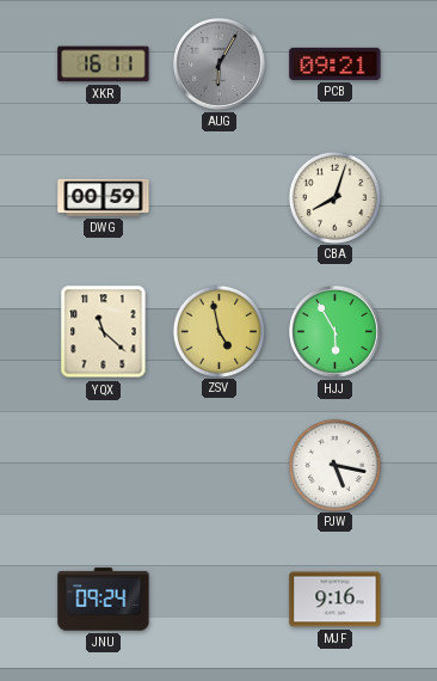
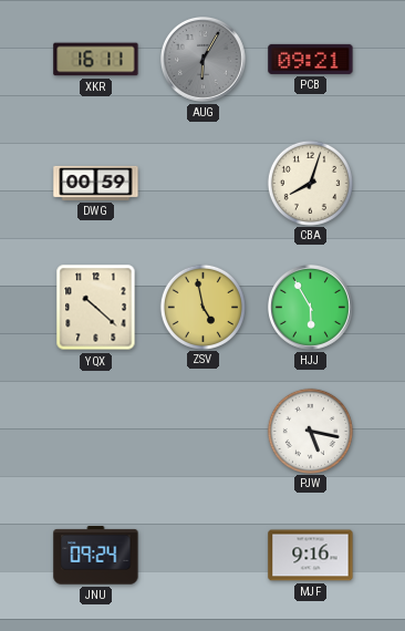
YQX: 11:22 -> 10:22 (96, 308)
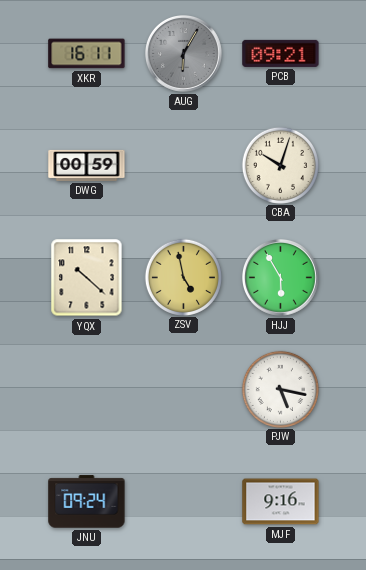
CBA: 8:03 -> 10:03 (280, 165)
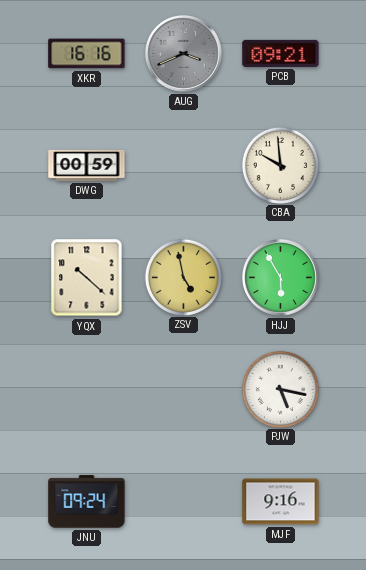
XKR: 16:11 -> 16:16 (87, 54)
AUG: 6:05 -> 3:41 (184, 54)
CBA: 10:03 -> 9:59 (280, 165)
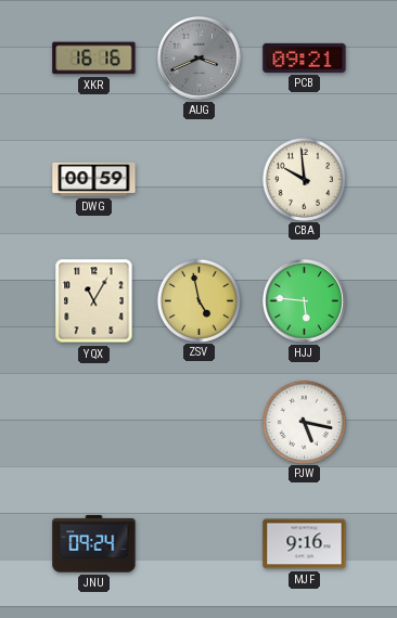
YQX: 10:22 -> 11:05 (94, 301)
HJJ: 5:55 -> 5:46 (305, 301)
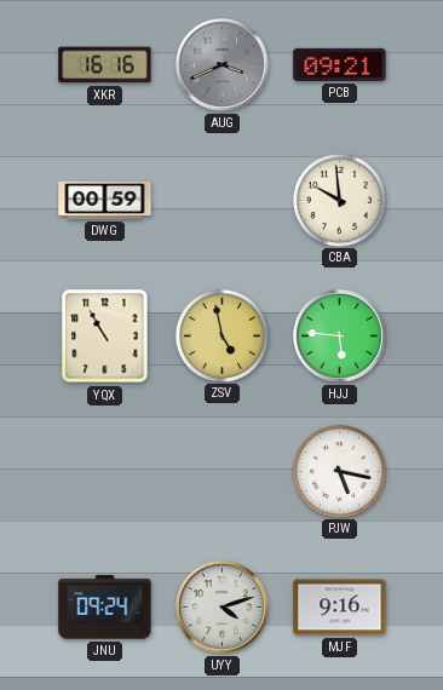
YQX: 11:05 -> 10:55 (105, 337)
UYY: none -> 4:12 (223, 608)
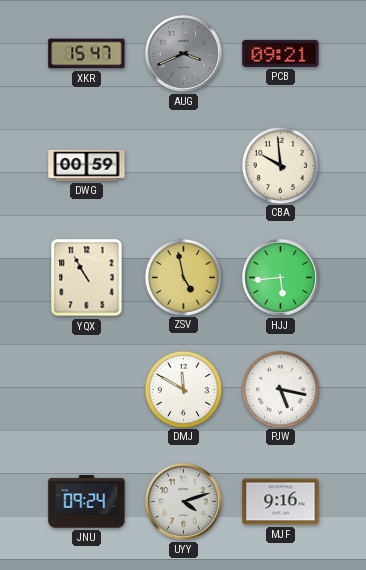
XKR: 16:16 -> 15:47 (87, 54)
HJJ: 5:46 -> 5:44 (281, 278)
DMJ: none -> 11:50 (183, 389)
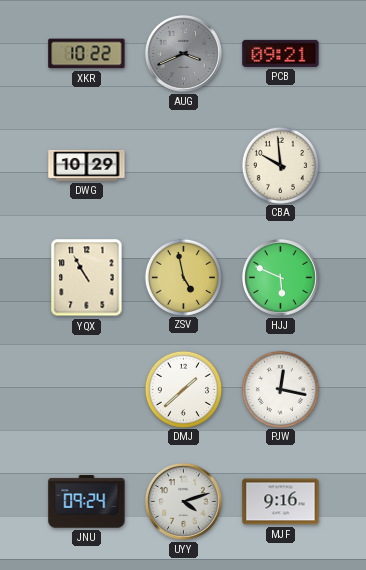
XKR: 15:47 -> 10:22 (87, 54)
DWG: 00:59 -> 10:29 (87, 165)
HJJ: 5:44 -> 5:49 (281, 278)
DMJ: 11:50 -> 1:38 (183, 389)
PJW: 5:17 -> 12:17 (280, 389)
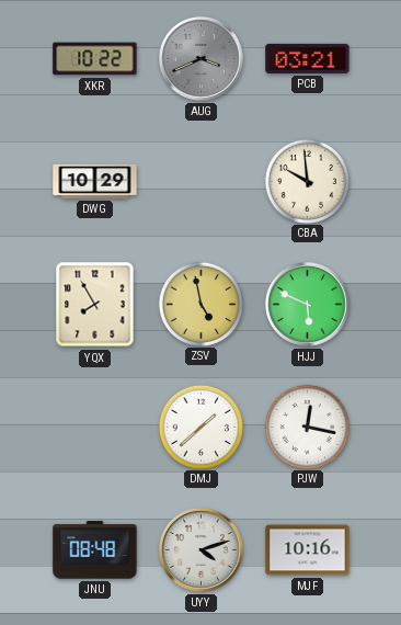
PCB: 09:21 -> 03:21 (308, 58)
YQX: 10:55 -> 7:55 (95, 305)
JNU: 09:24 -> 08:48 (95, 550)
MJF: 9:16 -> 10:16 (308, 550)
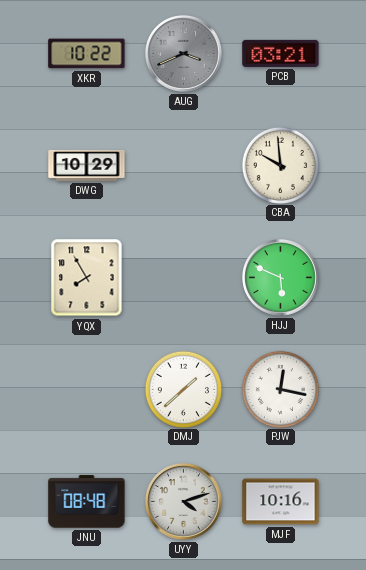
ZSV: 4:58 -> none (200, 304)
